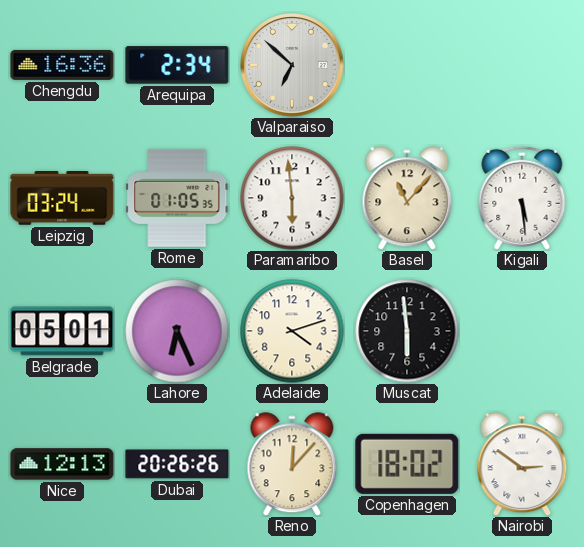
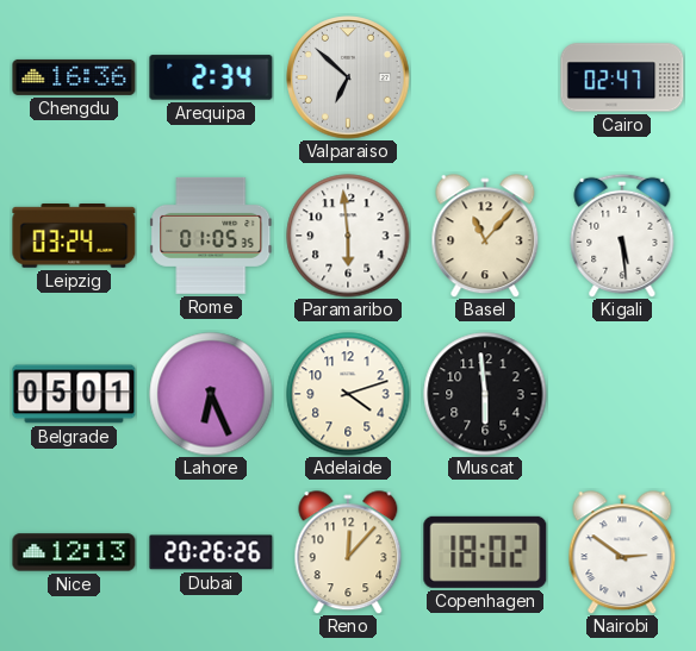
Cairo: none -> 02:47 (622, 77)
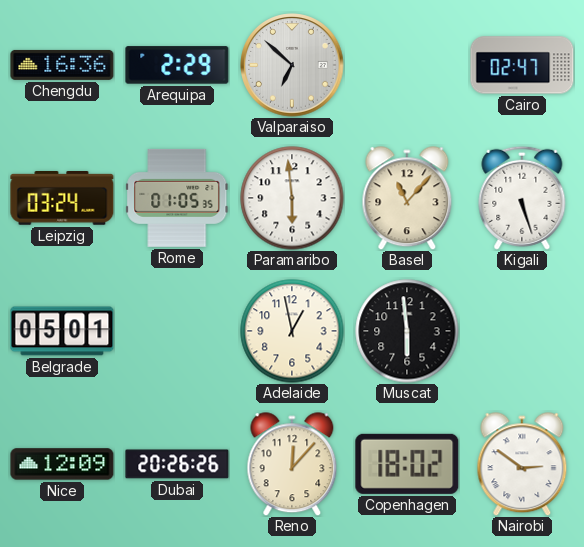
Arequipa: 2:34 -> 2:29 (177, 65)
Kigali: 5:29 -> 5:27 (522, 198)
Lahore: 6:26 -> none (211, 394)
Adelaide: 4:12 -> 12:58 (292, 331)
Nice: 12:13 -> 12:09 (62, 464)
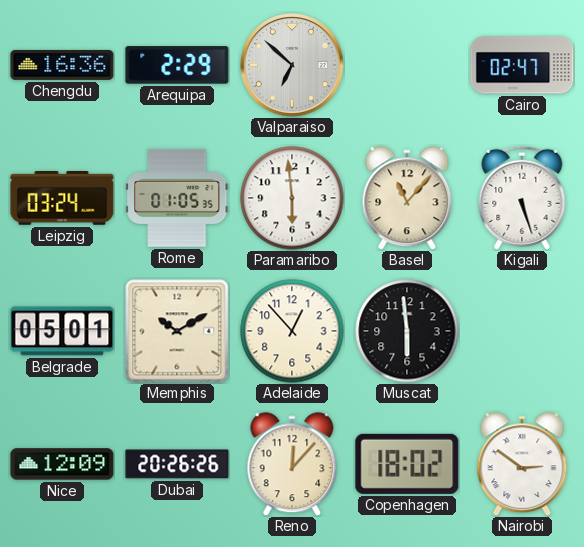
Memphis: none -> 10:10 (177, 331)
Adelaide: 12:58 -> 12:53 (292, 331)
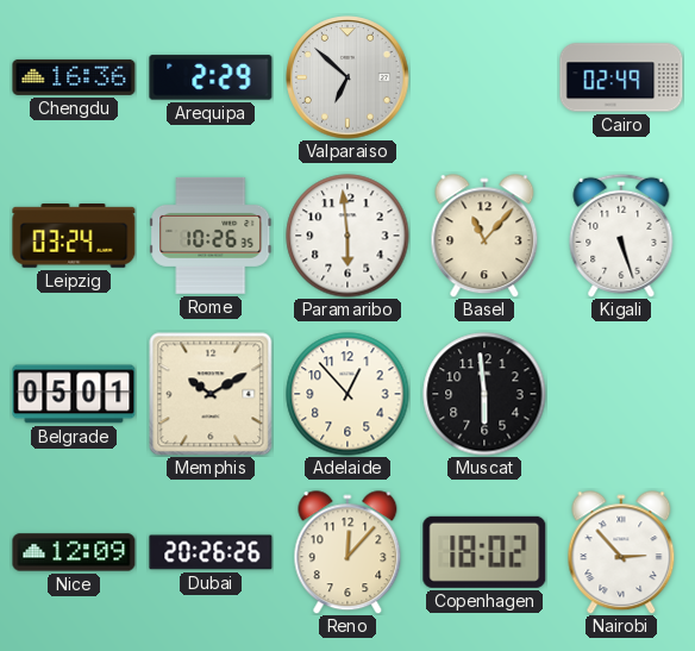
Cairo: 02:47 -> 02:49 (621, 77)
Rome: 01:05 -> 10:26 (211, 236)
Nairobi: 2:51 -> 2:53 (621, 552)
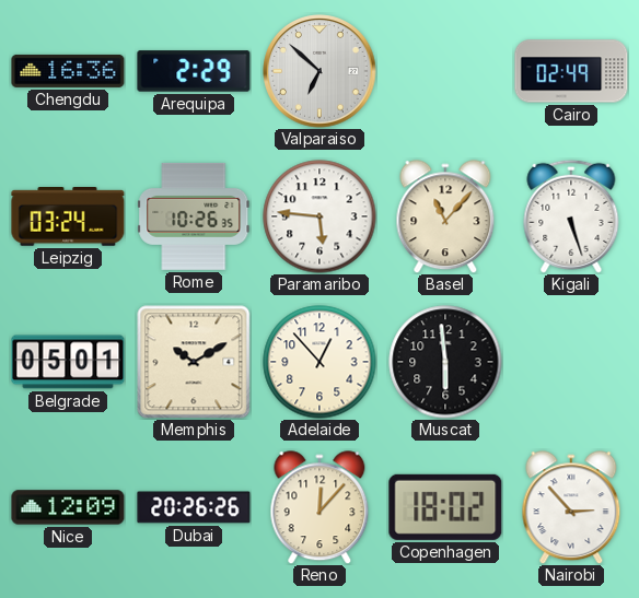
Paramaribo: 5:59 -> 5:46 (319, 216)
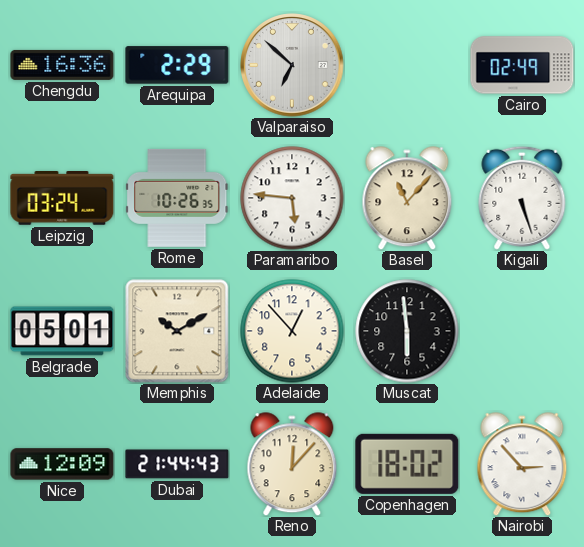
Dubai: 20:26 -> 21:44 (177, 464)
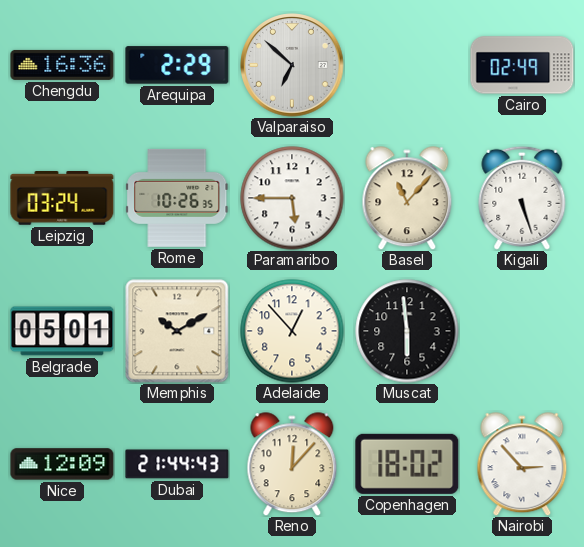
Paramaribo: 5:46 -> 5:45 (292, 198)
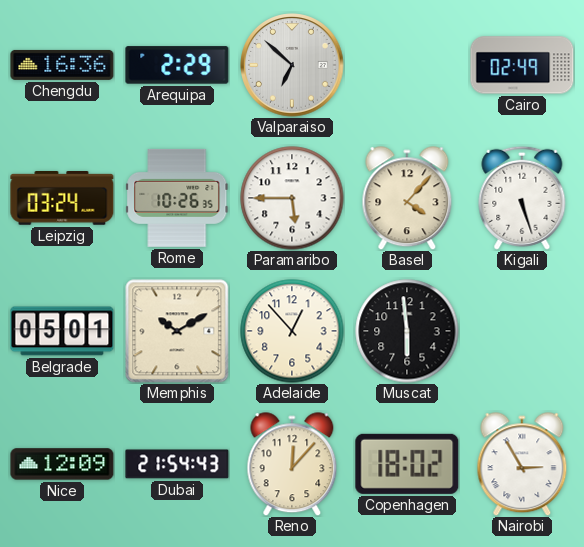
Basel: 11:07 -> 4:07 (407, 198)
Dubai: 21:44 -> 21:54 (177, 464)
Nairobi: 2:53 -> 2:55 (522, 464)
